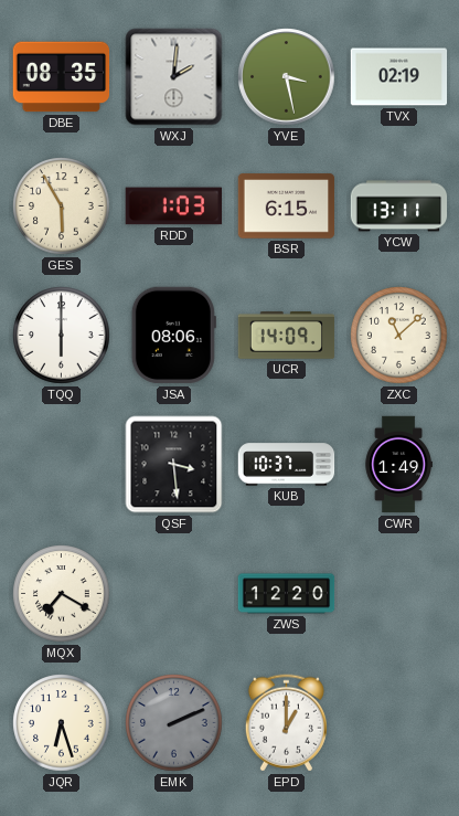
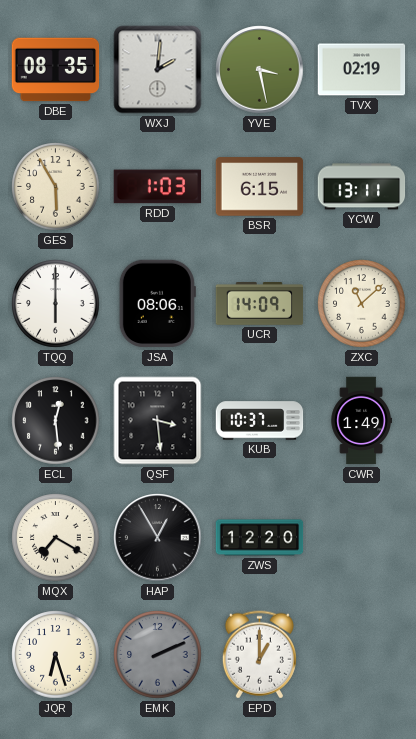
ECL: none -> 12:29 (56, 421)
HAP: none -> 12:55 (158, 538)
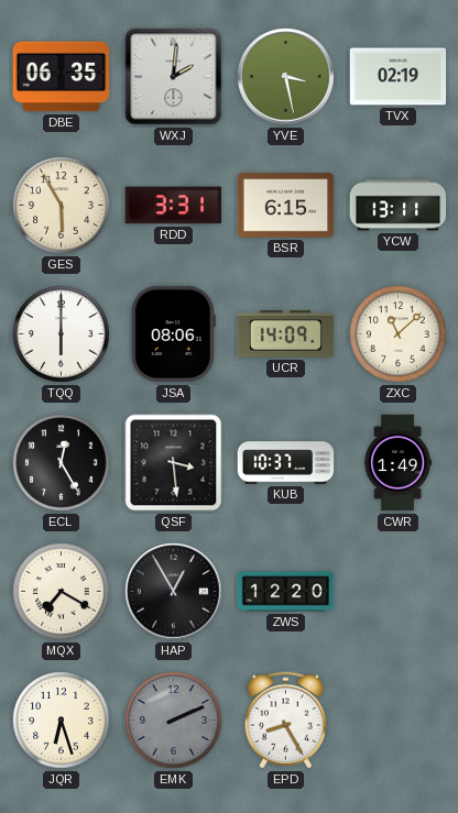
DBE: 08:35 -> 06:35 (62, 77)
RDD: 1:03 -> 3:31 (173, 206)
ECL: 12:29 -> 12:25 (62, 463)
EPD: 1:00 -> 8:25 (285, 721)
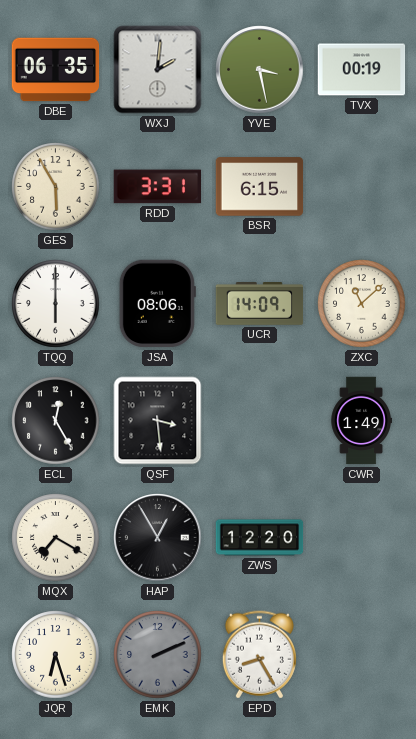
TVX: 02:19 -> 00:19 (362, 70)
YCW: 13:11 -> none (399, 206)
KUB: 10:37 -> none (286, 463)
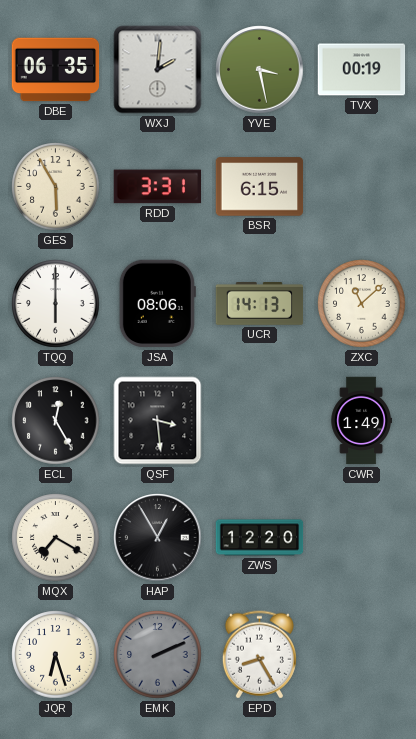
UCR: 14:09 -> 14:13 (260, 304)
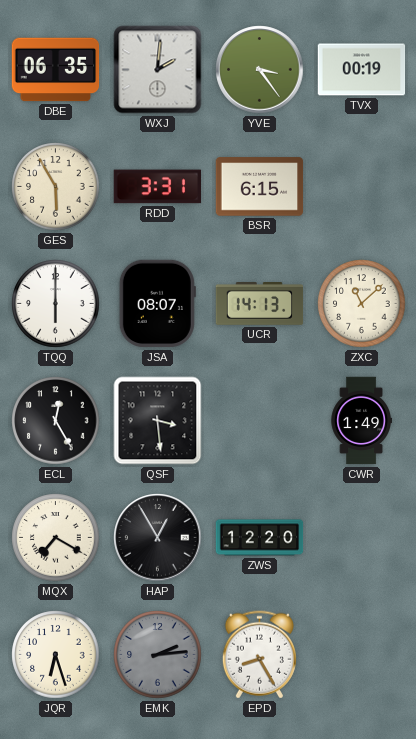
YVE: 3:28 -> 3:24 (260, 70)
JSA: 08:06 -> 08:07 (157, 304)
EMK: 2:11 -> 2:14 (158, 655)
